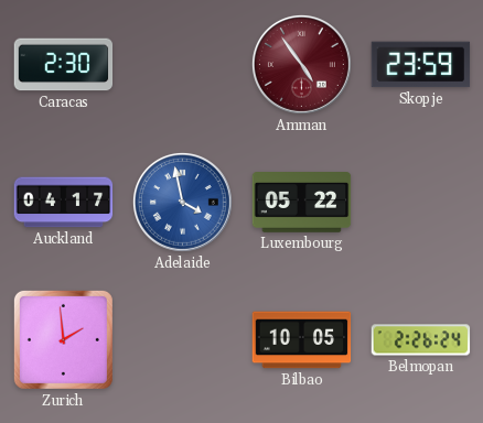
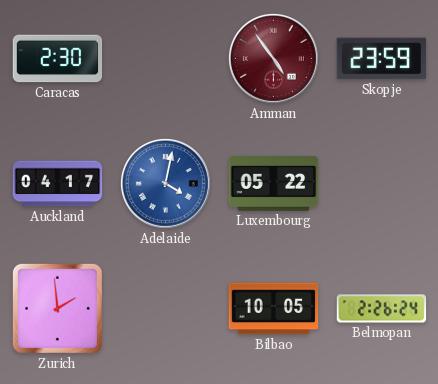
Adelaide: 3:58 -> 4:02 (165, 183)
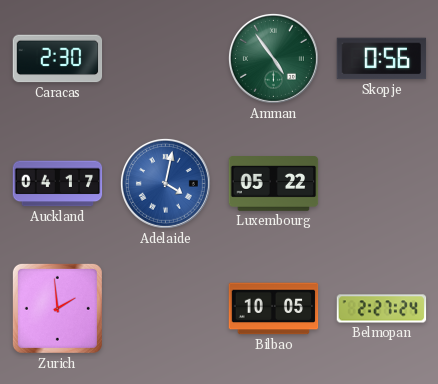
Amman dial: burgundy -> green (273, 58)
Skopje: 23:59 -> 0:56 (382, 59)
Belmopan: 2:26 -> 2:27 (382, 309)
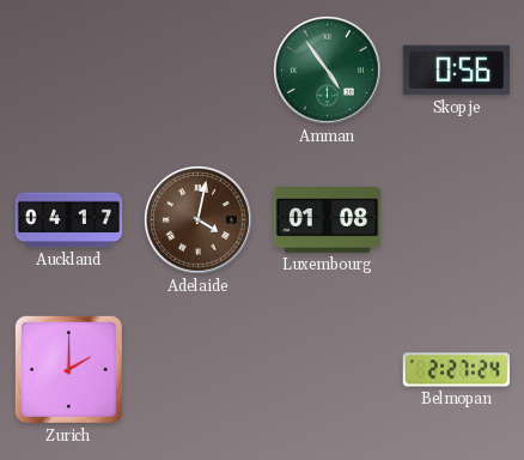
Caracas: 2:30 -> none (58, 59)
Adelaide dial: blue -> brown (197, 219)
Luxembourg: 05:22 -> 01:08 (328, 220)
Zurich: 1:59 -> 2:00 (68, 369)
Bilbao: 10:05 -> none (274, 309)
